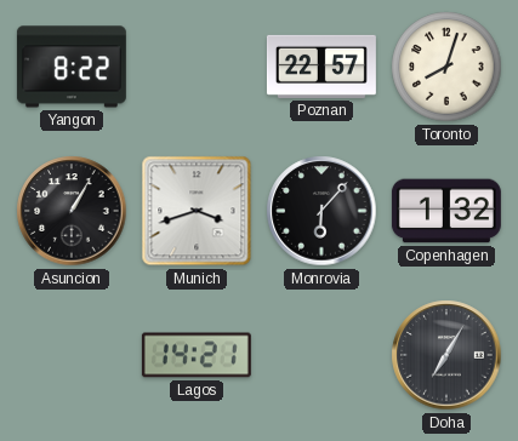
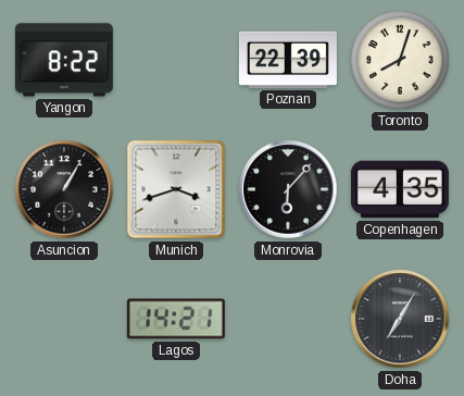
Poznan: 22:57 -> 22:39 (288, 60)
Copenhagen: 1:32 -> 4:35 (400, 189)
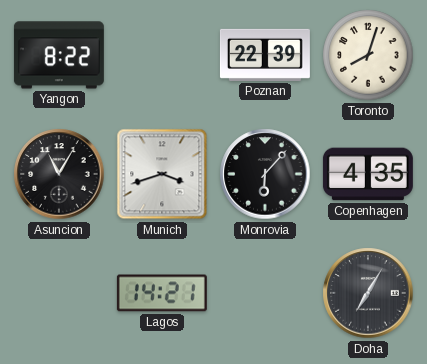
Asuncion: 1:05 -> 11:05 (59, 174)
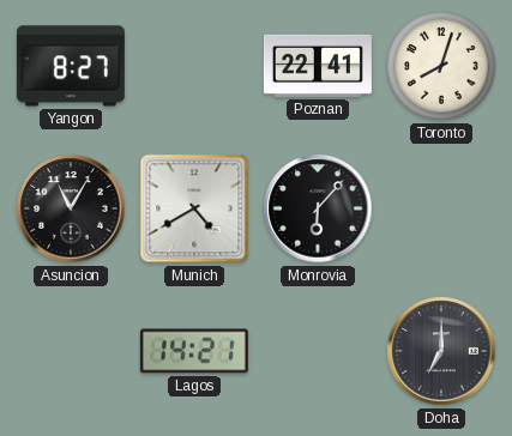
Yangon: 8:22 -> 8:27 (71, 66)
Poznan: 22:39 -> 22:41 (318, 66)
Munich: 3:42 -> 4:40 (194, 208)
Copenhagen: 4:35 -> none (368, 174)
Doha: 7:05 -> 7:00 (441, 351)
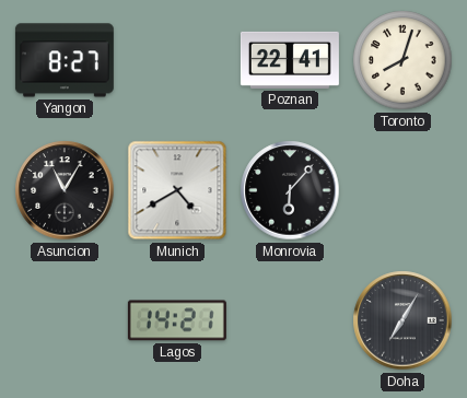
Doha: 7:00 -> 7:05 (402, 320)
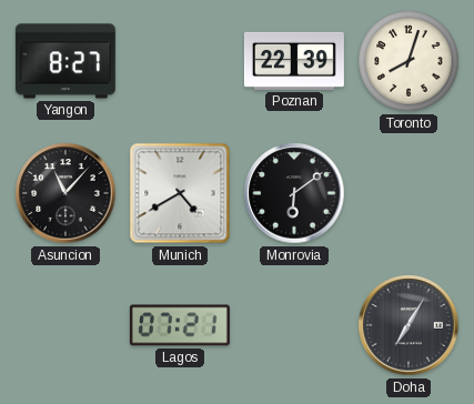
Poznan: 22:41 -> 22:39 (294, 61)
Asuncion: 11:05 -> 11:07 (65, 193)
Monrovia: 6:07 -> 6:09 (294, 193)
Lagos: 14:21 -> 07:21 (180, 325)
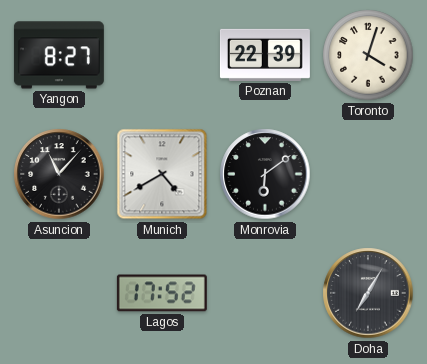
Toronto: 8:03 -> 4:03 (368, 55)
Lagos: 07:21 -> 17:52 (162, 293)
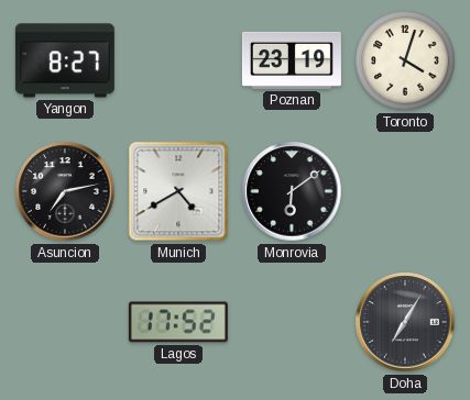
Poznan: 22:39 -> 23:19 (292, 60)
Asuncion: 11:07 -> 7:13 (65, 191)
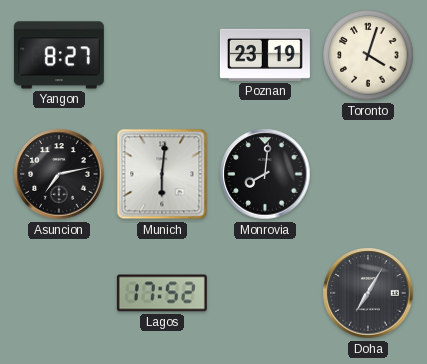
Munich: 4:40 -> 6:01 (162, 174)
Monrovia: 6:09 -> 8:01 (265, 174)
